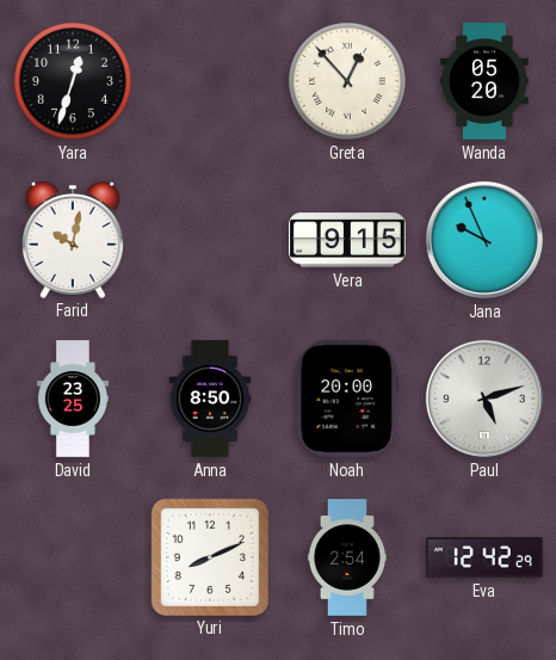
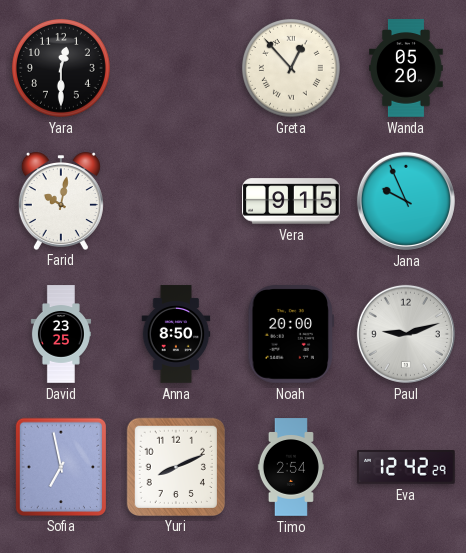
Yara: 12:33 -> 12:30 (61, 68)
Paul: 5:12 -> 9:12 (406, 334)
Sofia: none -> 6:58 (60, 466)
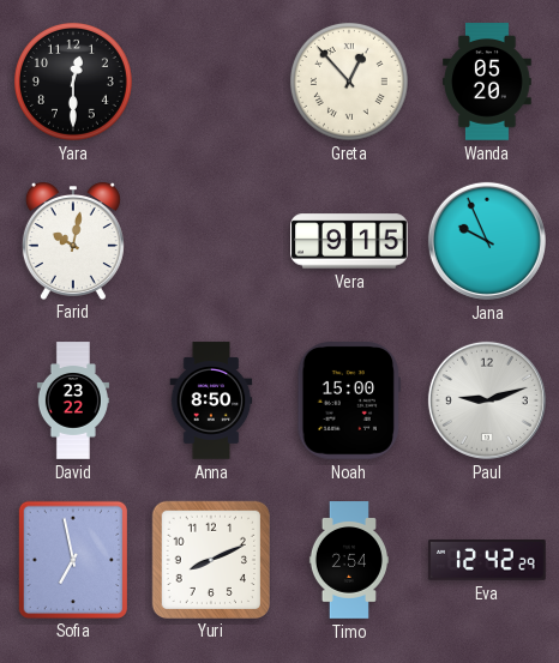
David: 23:25 -> 23:22 (73, 400)
Noah: 20:00 -> 15:00 (349, 402)
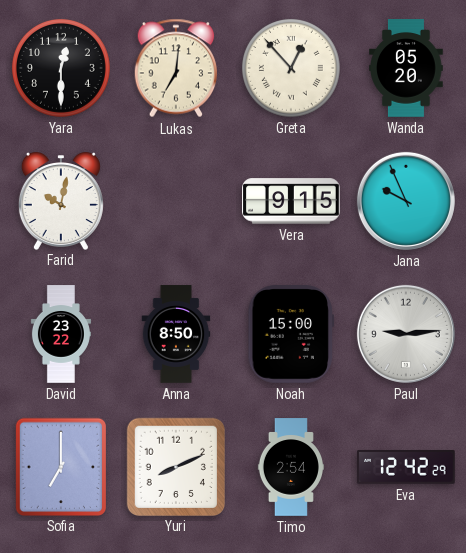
Lukas: none -> 7:01 (176, 68)
Paul: 9:12 -> 9:14 (406, 334)
Sofia: 6:58 -> 7:00 (60, 466)
